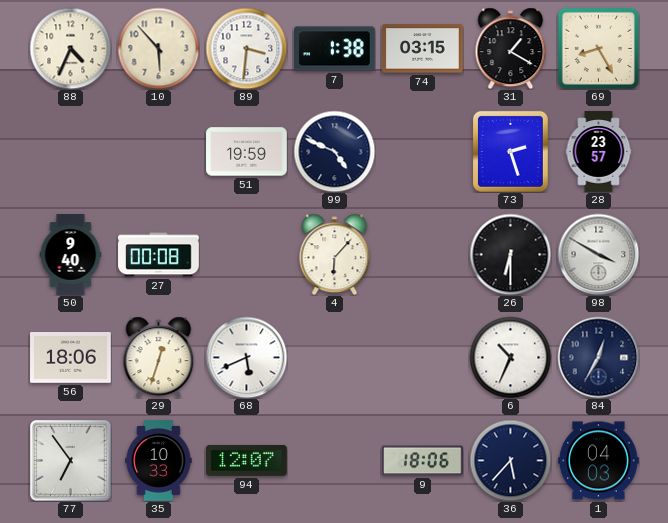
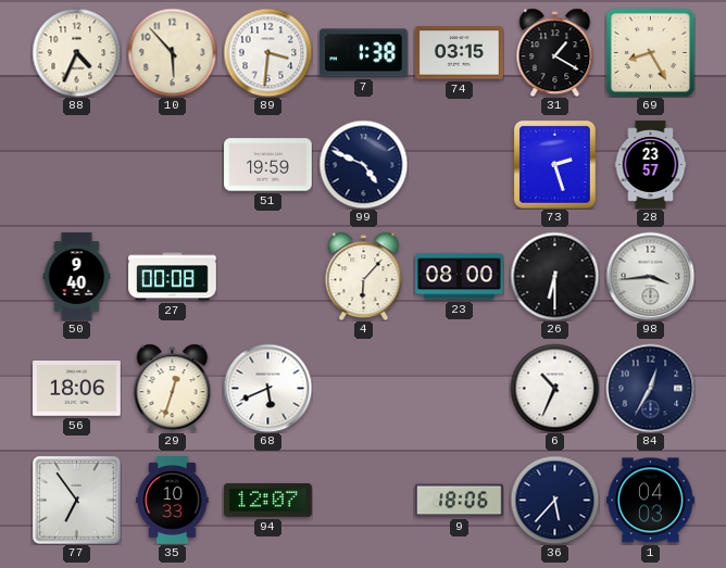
23: none -> 08:00 (460, 277)
98: 3:50 -> 3:44 (650, 276)
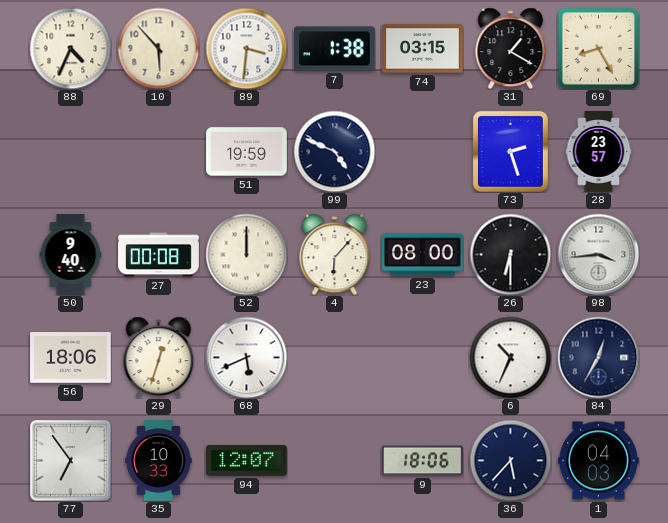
52: none -> 12:00 (246, 254)
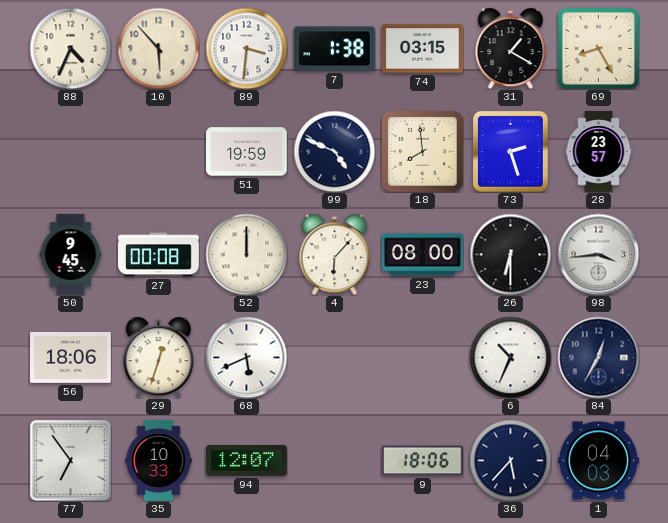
18: none -> 7:59 (422, 151)
50: 9:40 -> 9:45 (71, 255)
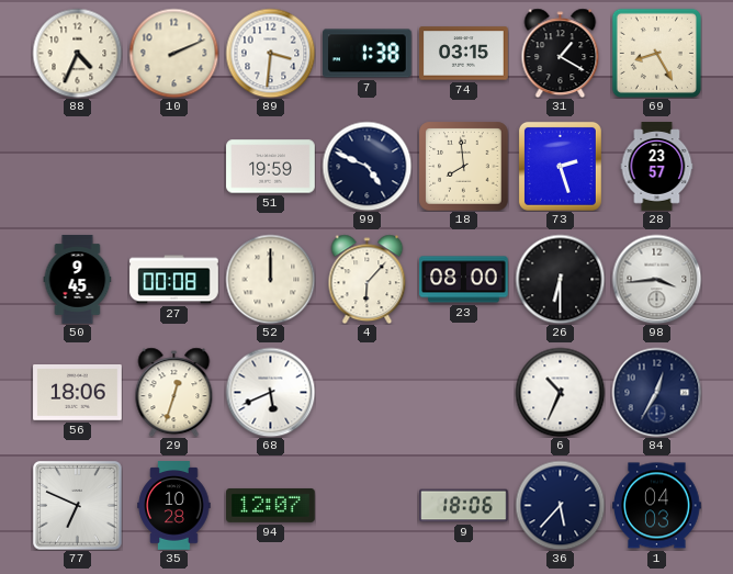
10: 5:53 -> 2:11 (173, 53)
77: 6:54 -> 6:49 (77, 505)
35: 10:33 -> 10:28 (174, 506)
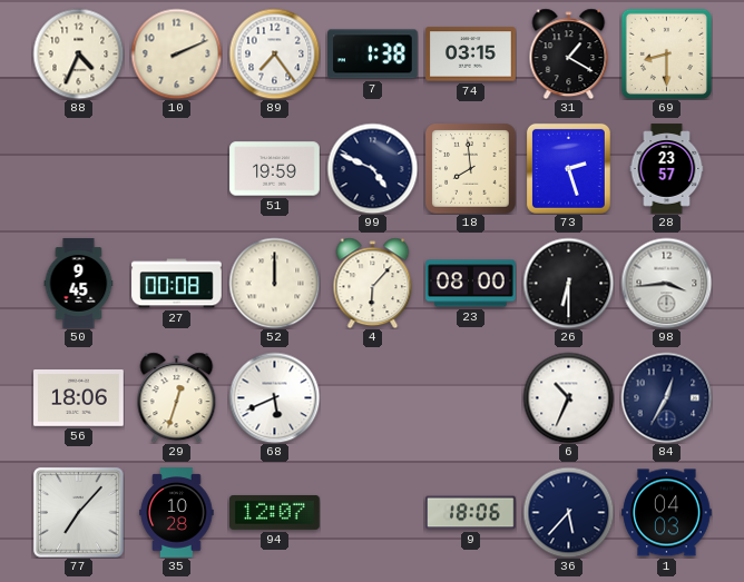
89: 3:31 -> 7:24 (274, 53)
69: 8:25 -> 8:30 (666, 53)
77: 6:49 -> 7:07 (78, 512)
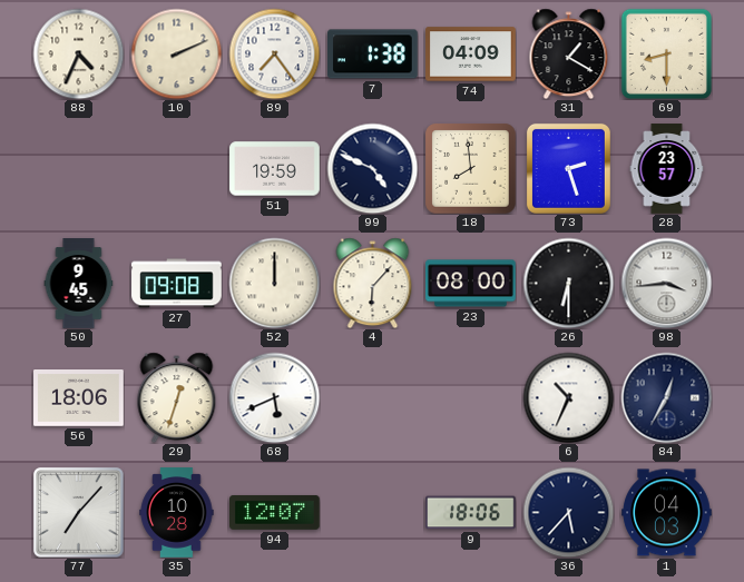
74: 03:15 -> 04:09 (471, 55)
27: 00:08 -> 09:08 (177, 284)
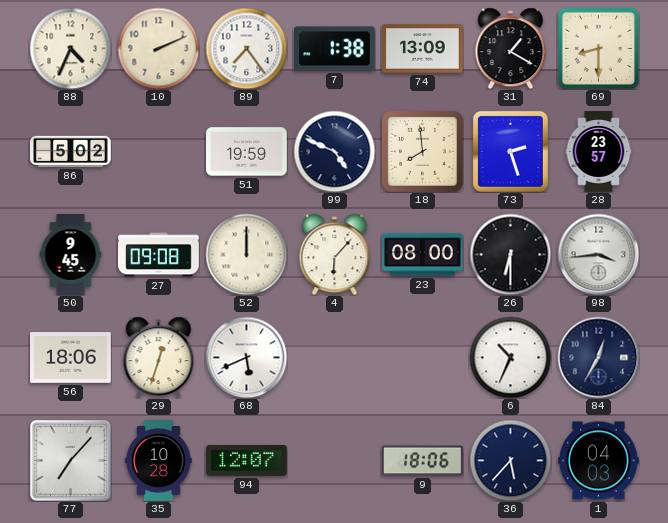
74: 04:09 -> 13:09 (423, 49)
86: none -> 5:02 (71, 151)
